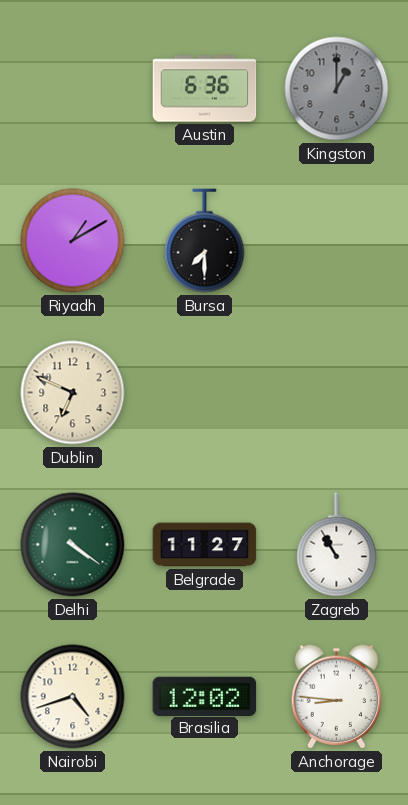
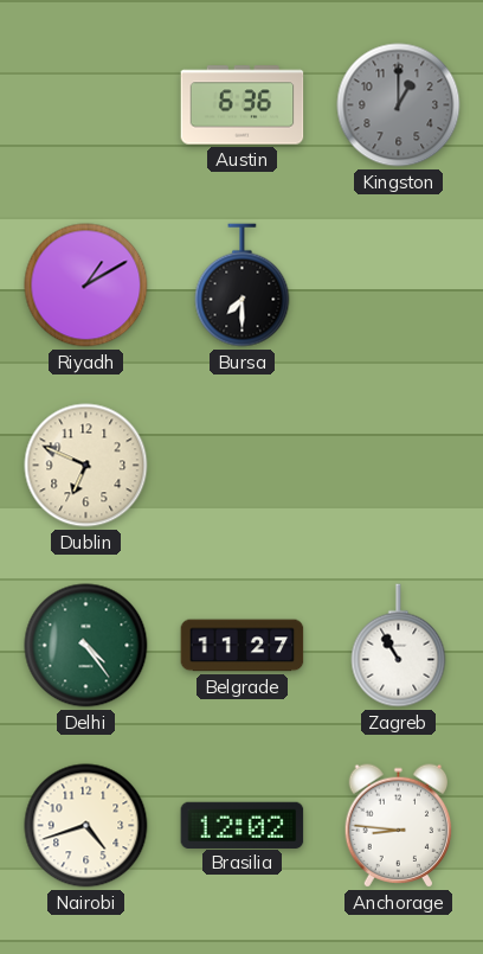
Delhi: 4:21 -> 4:24 (86, 646)
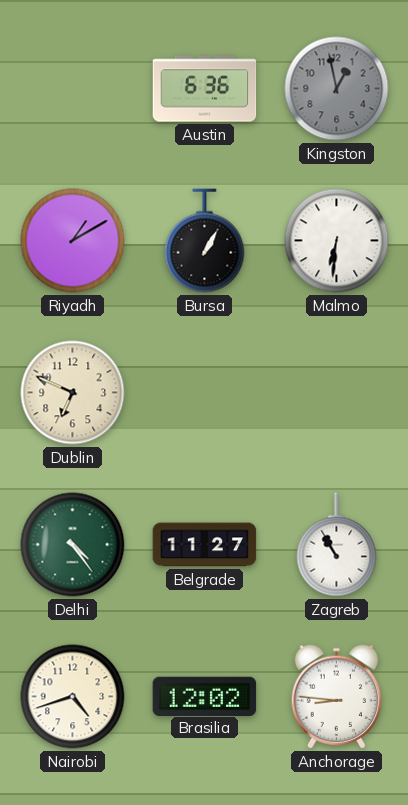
Kingston: 1:00 -> 12:58 (337, 89)
Bursa: 7:30 -> 1:05 (205, 241)
Malmo: none -> 6:31 (337, 241)
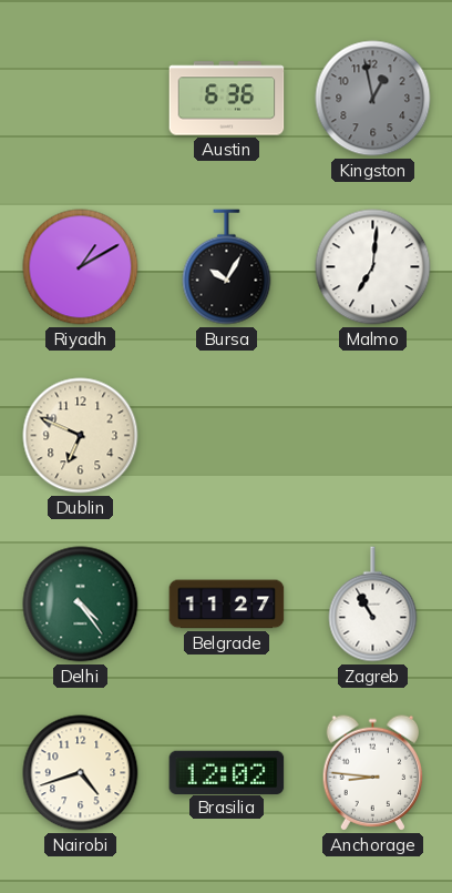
Bursa: 1:05 -> 10:05 (227, 267)
Malmo: 6:31 -> 7:01 (373, 267)
